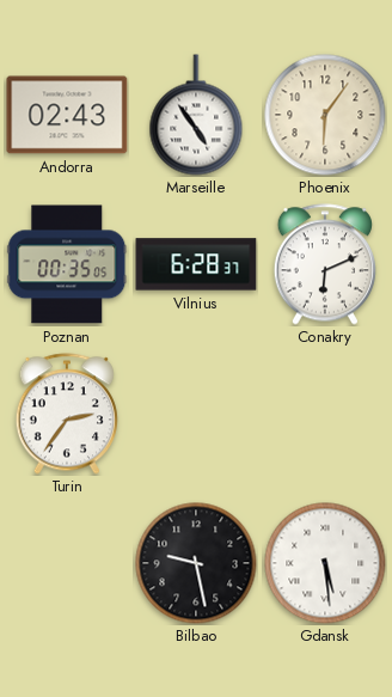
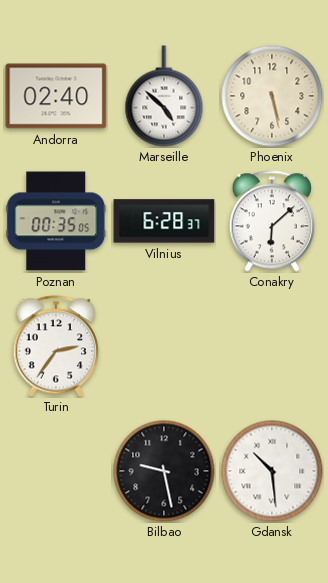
Andorra: 02:43 -> 02:40 (56, 96)
Marseille: 4:54 -> 4:52 (164, 96)
Phoenix: 6:06 -> 5:28 (272, 96)
Conakry: 6:11 -> 6:08 (272, 221)
Gdansk: 5:29 -> 10:29 (272, 471)
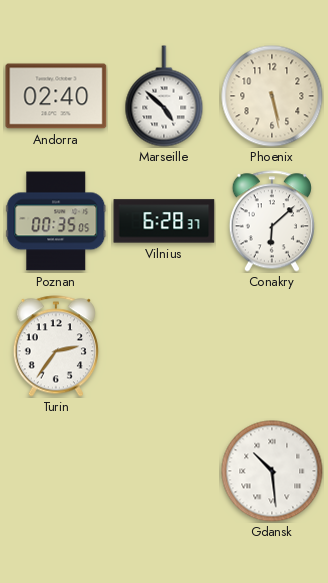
Bilbao: 9:28 -> none (164, 471)
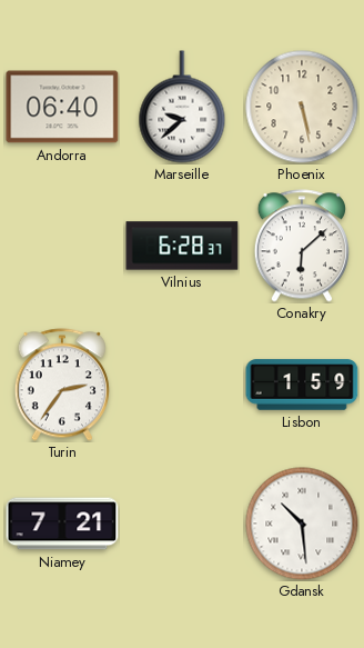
Andorra: 02:40 -> 06:40 (62, 107)
Marseille: 4:52 -> 9:38 (182, 107)
Poznan: 00:35 -> none (56, 221)
Lisbon: none -> 1:59 (302, 385)
Niamey: none -> 7:21 (62, 524)
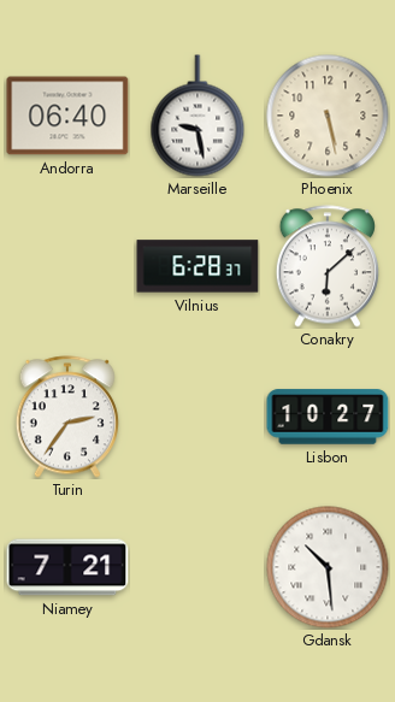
Marseille: 9:38 -> 9:28 (197, 116)
Lisbon: 1:59 -> 10:27 (328, 417)
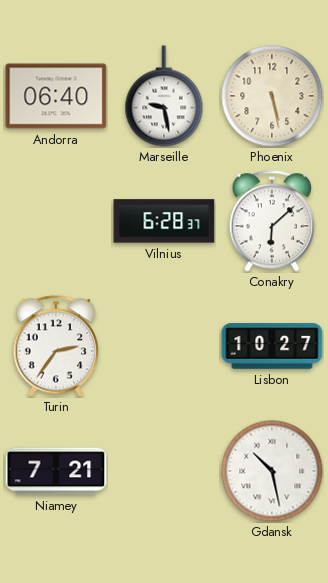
Gdansk: 10:29 -> 10:28 (272, 471)
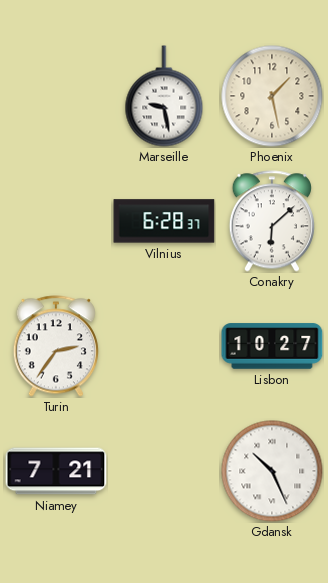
Andorra: 06:40 -> none (56, 96)
Phoenix: 5:28 -> 1:28 (272, 96)
Gdansk: 10:28 -> 10:26 (272, 471)
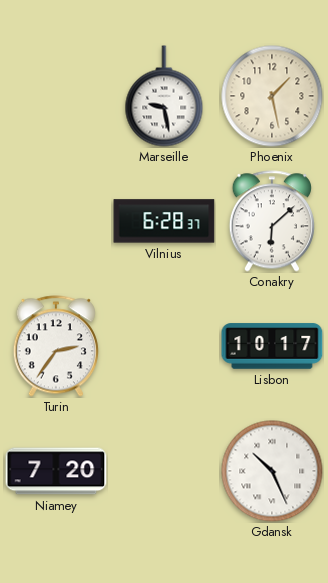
Lisbon: 10:27 -> 10:17 (272, 346)
Niamey: 7:21 -> 7:20 (56, 471)
